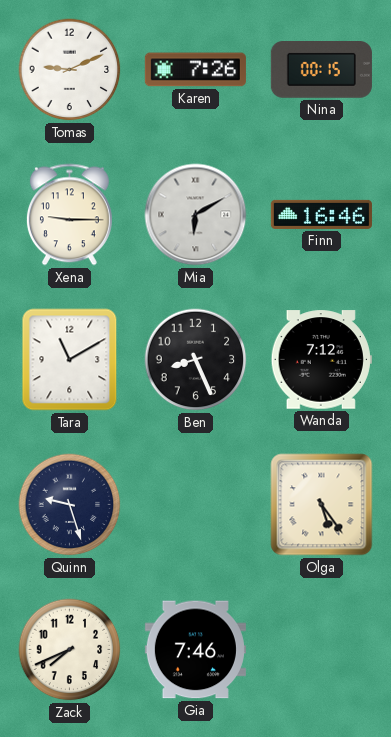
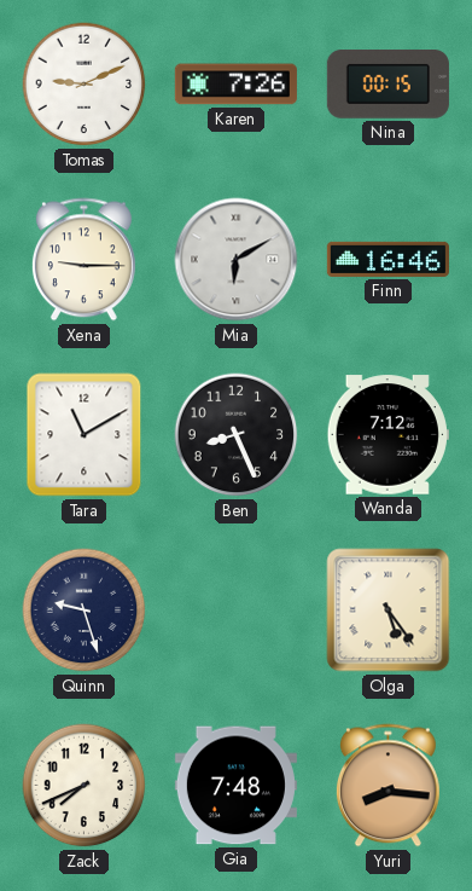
Gia: 7:46 -> 7:48 (235, 786)
Yuri: none -> 8:16 (387, 786)
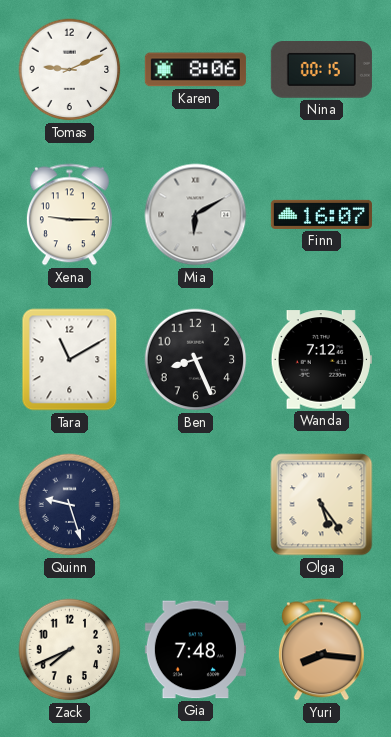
Karen: 7:26 -> 8:06 (195, 70)
Finn: 16:46 -> 16:07 (321, 214)
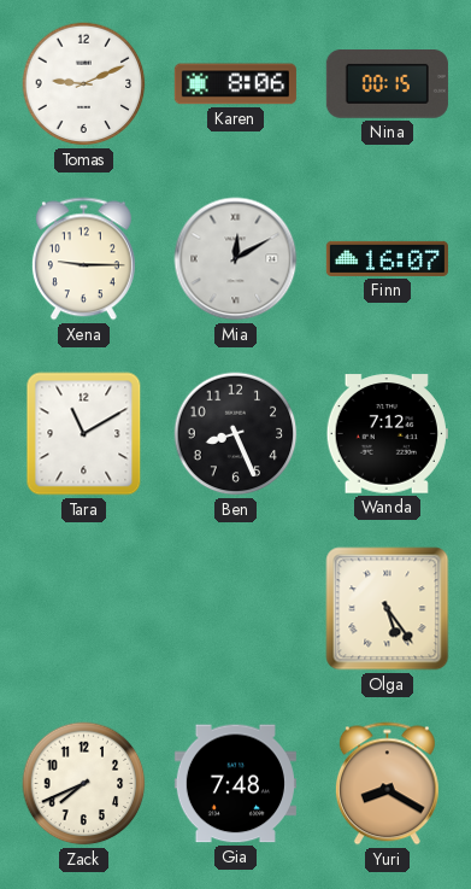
Mia: 6:10 -> 12:10 (236, 259)
Quinn: 9:27 -> none (70, 505)
Yuri: 8:16 -> 8:20 (387, 784)
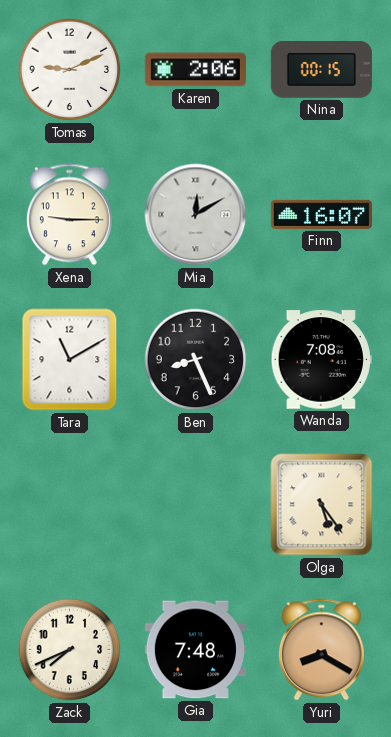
Karen: 8:06 -> 2:06 (195, 70)
Wanda: 7:12 -> 7:08 (321, 360)
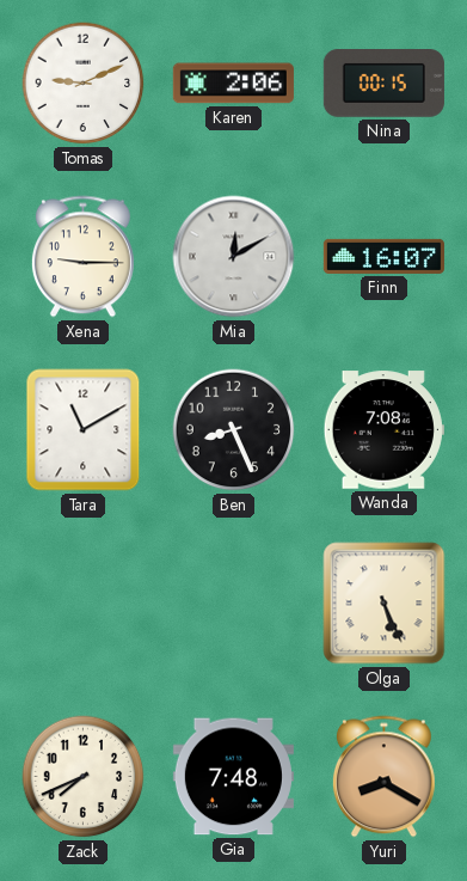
Olga: 5:24 -> 5:26 (385, 604)
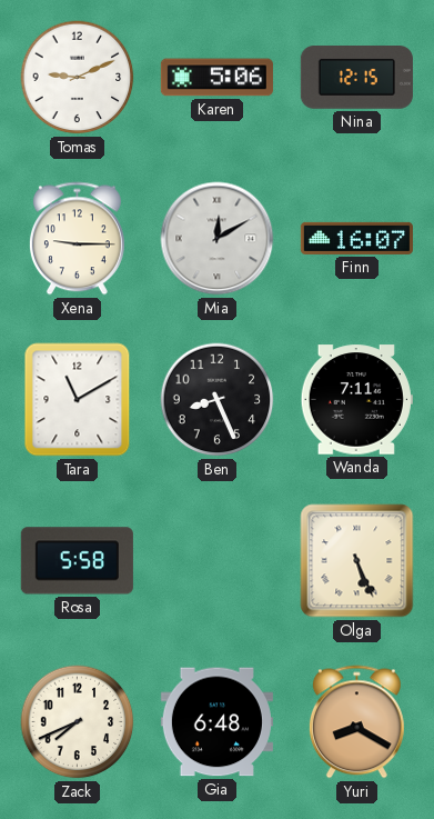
Karen: 2:06 -> 5:06 (216, 78)
Nina: 00:15 -> 12:15 (356, 78)
Wanda: 7:08 -> 7:11 (356, 400)
Rosa: none -> 5:58 (77, 561)
Gia: 7:48 -> 6:48 (216, 722)
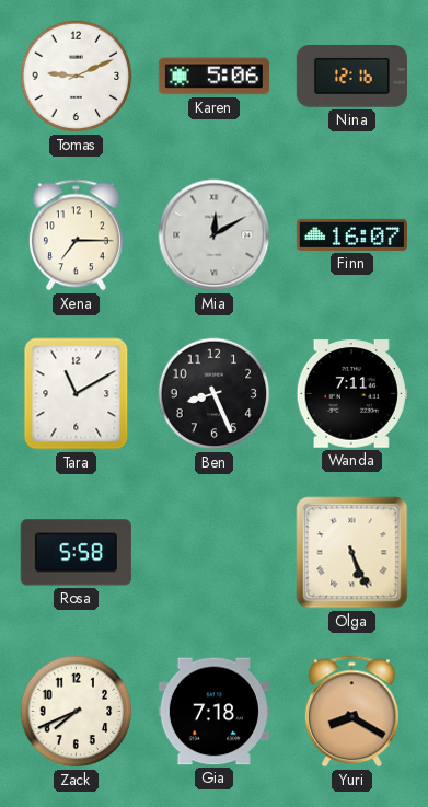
Nina: 12:15 -> 12:16 (351, 77)
Xena: 9:15 -> 7:15 (76, 235)
Gia: 6:48 -> 7:18 (213, 712)
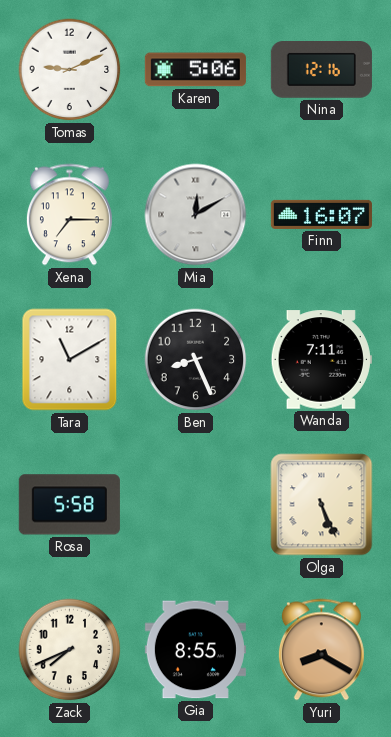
Gia: 7:18 -> 8:55 (195, 650)
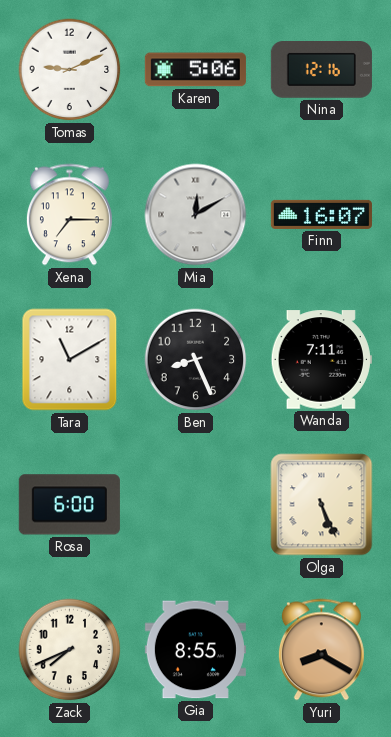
Rosa: 5:58 -> 6:00 (69, 505)
